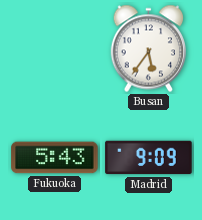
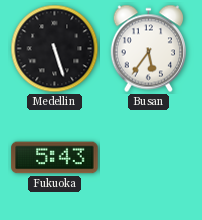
Medellin: none -> 5:27 (55, 49)
Madrid: 9:09 -> none (149, 158)
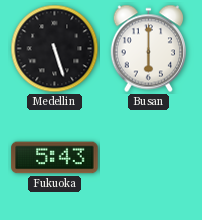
Busan: 5:36 -> 6:00 (149, 49)
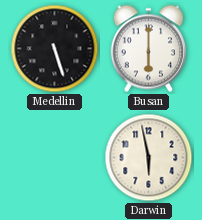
Fukuoka: 5:43 -> none (55, 158)
Darwin: none -> 5:58 (149, 158)
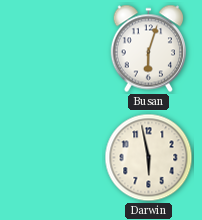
Medellin: 5:27 -> none (55, 49)
Busan: 6:00 -> 6:03 (149, 49)
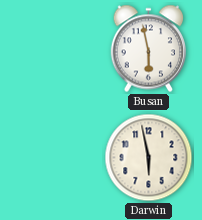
Busan: 6:03 -> 5:58 (149, 49)
